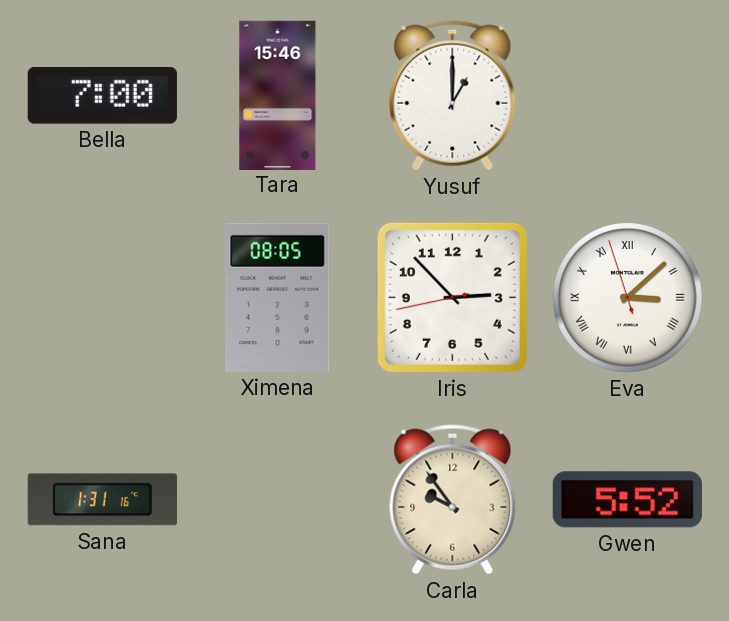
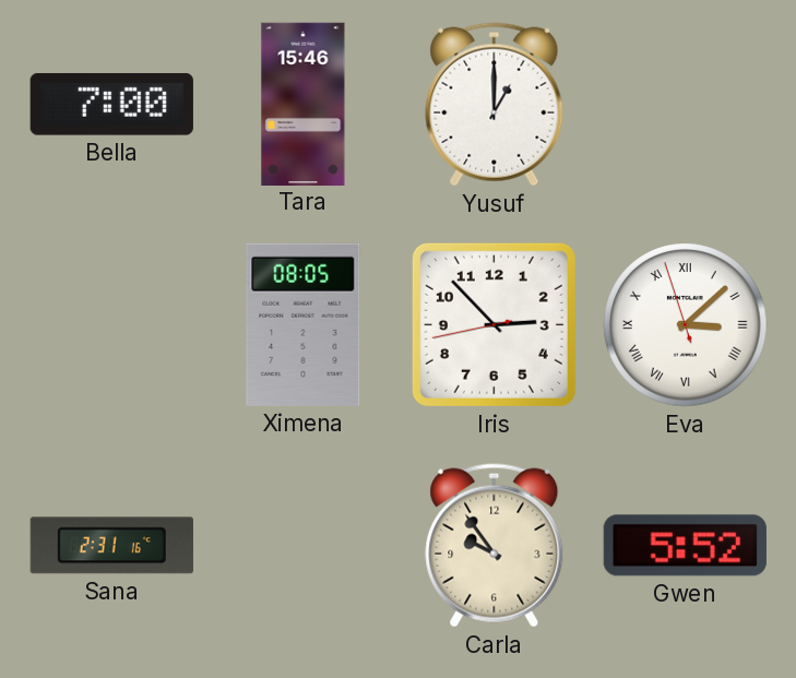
Sana: 1:31 -> 2:31 (111, 546)
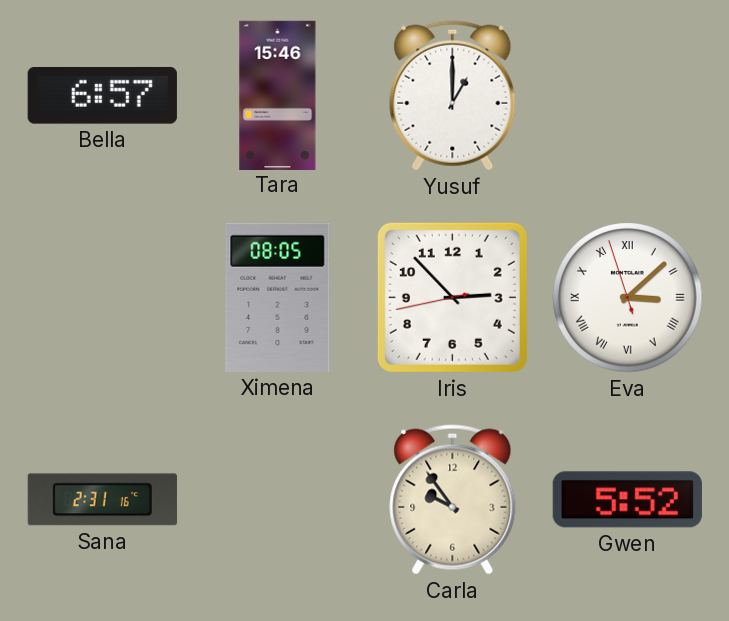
Bella: 7:00 -> 6:57 (102, 95)
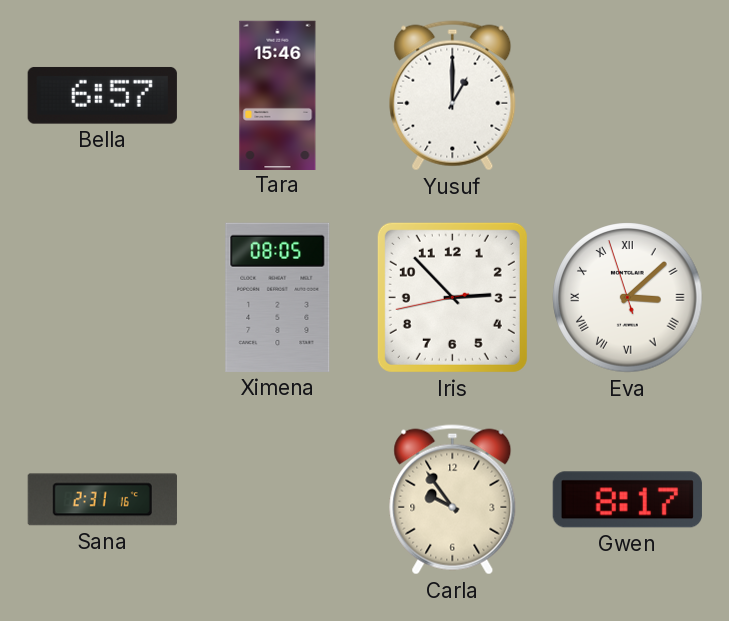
Gwen: 5:52 -> 8:17 (627, 500)
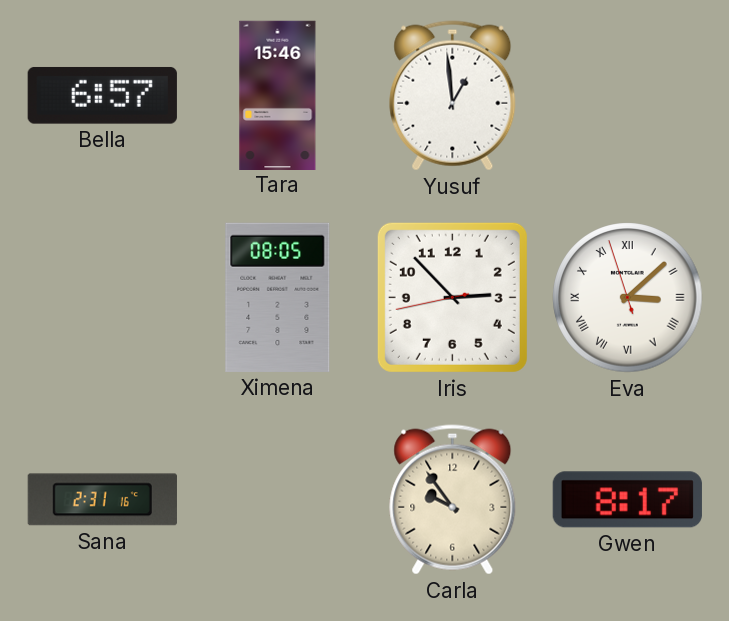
Yusuf: 1:00 -> 12:59 (453, 96)
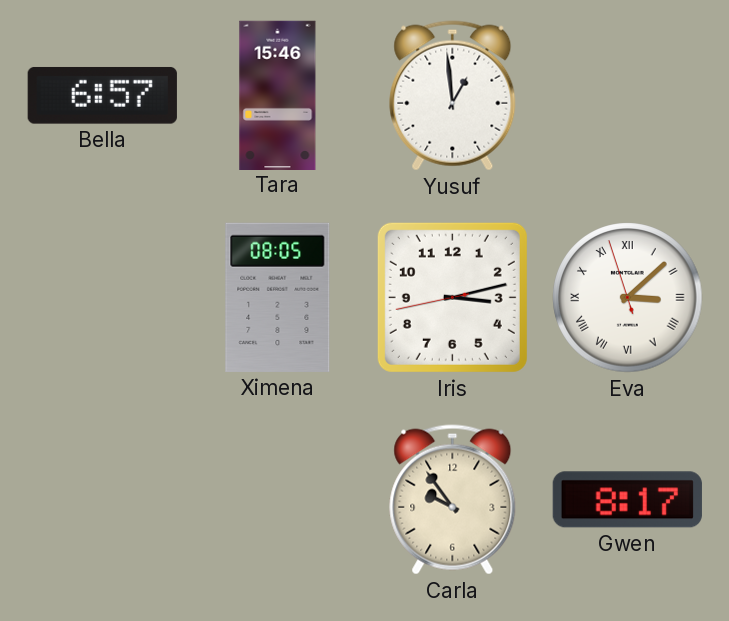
Iris: 2:52 -> 3:12 (452, 297)
Sana: 2:31 -> none (102, 500)
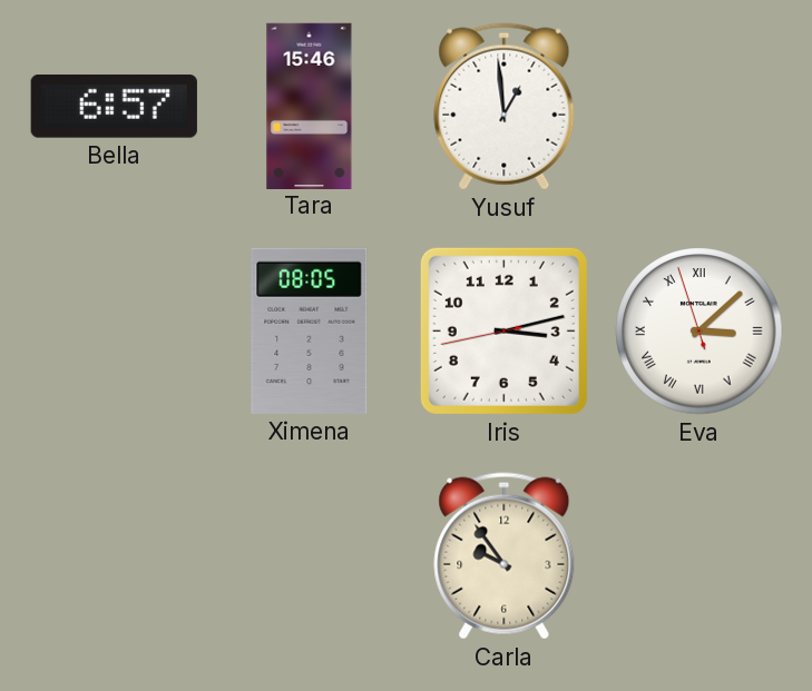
Gwen: 8:17 -> none (627, 500)
